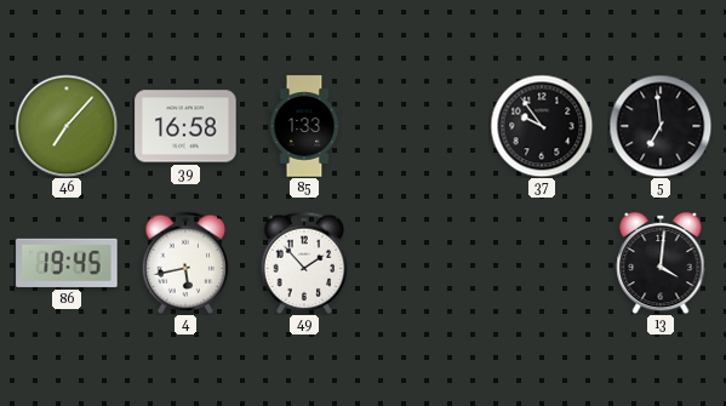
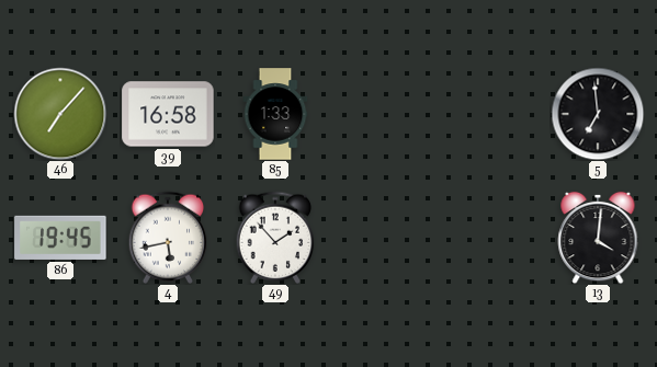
37: 9:54 -> none (542, 126)
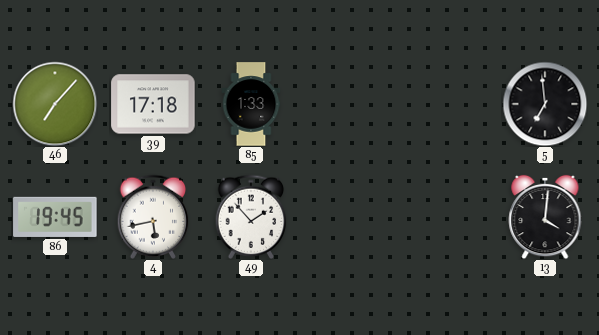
39: 16:58 -> 17:18 (153, 104)
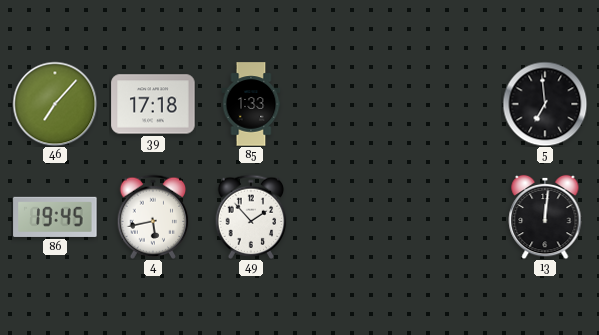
13: 4:01 -> 12:01 (545, 217)
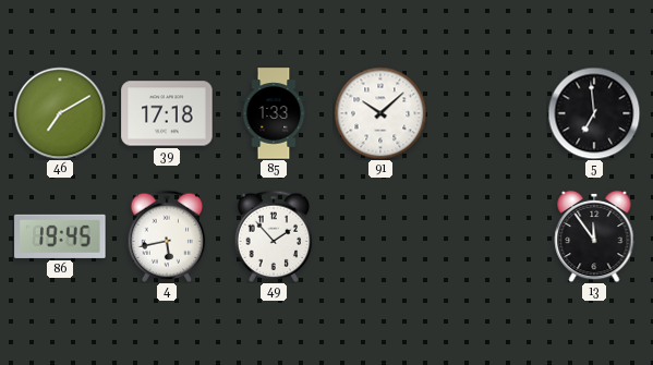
46: 7:07 -> 7:10 (60, 113)
91: none -> 10:08 (380, 113)
13: 12:01 -> 11:54 (594, 236)
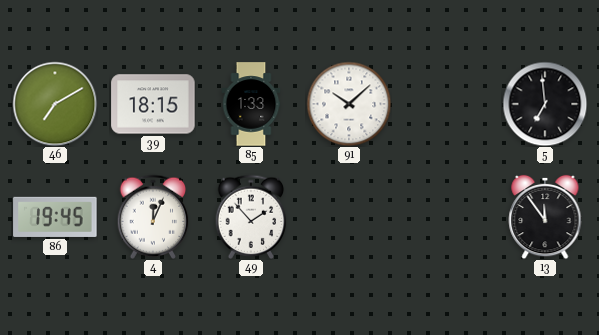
39: 17:18 -> 18:15 (153, 104)
4: 5:43 -> 12:04 (153, 216)
